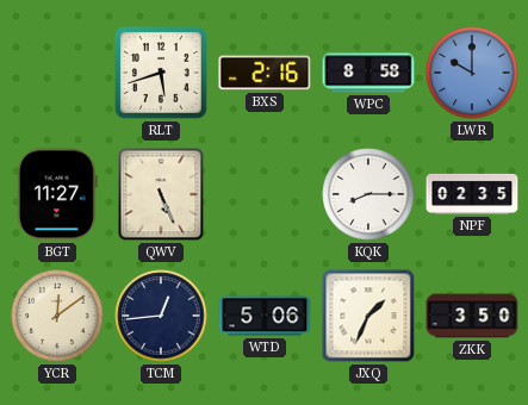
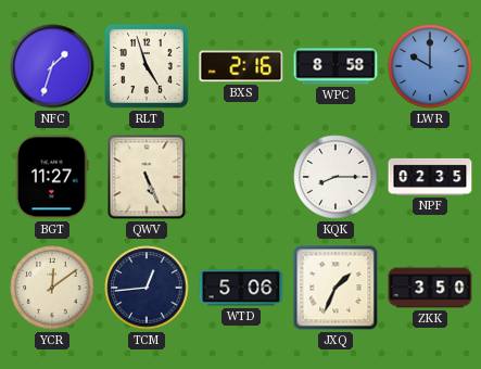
NFC: none -> 1:33 (52, 66)
RLT: 5:42 -> 4:57 (147, 66)
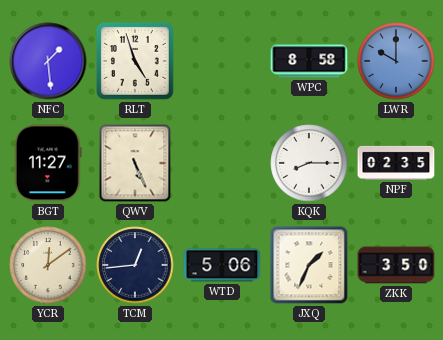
NFC: 1:33 -> 1:29 (48, 61)
BXS: 2:16 -> none (241, 66)
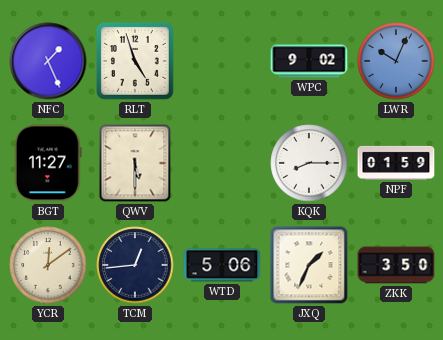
NFC: 1:29 -> 1:26 (48, 61)
WPC: 8:58 -> 9:02 (309, 61)
LWR: 10:00 -> 10:04 (396, 61)
QWV: 5:26 -> 5:30 (135, 163)
NPF: 02:35 -> 01:59 (396, 163)
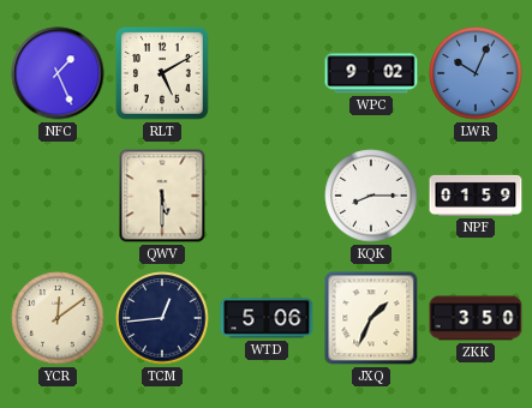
RLT: 4:57 -> 5:10 (162, 73)
BGT: 11:27 -> none (48, 163)
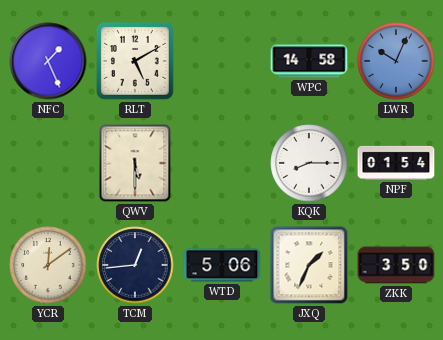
WPC: 9:02 -> 14:58 (309, 61)
NPF: 01:59 -> 01:54 (396, 163)
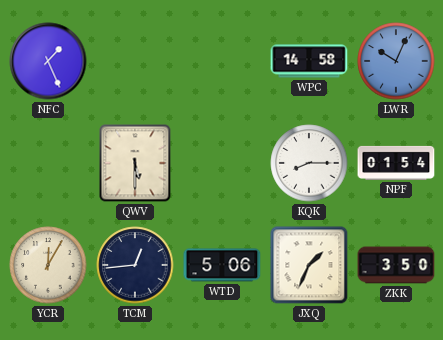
RLT: 5:10 -> none (135, 61)
YCR: 12:09 -> 12:05 (48, 265)
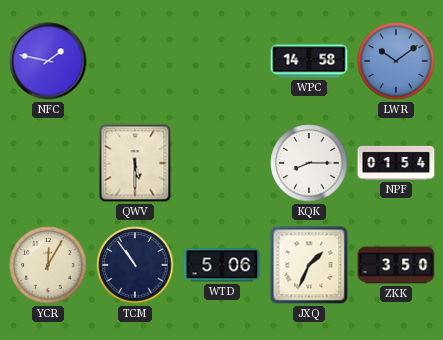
NFC: 1:26 -> 1:47 (48, 61)
LWR: 10:04 -> 10:09 (396, 61)
TCM: 12:44 -> 10:54 (135, 265)
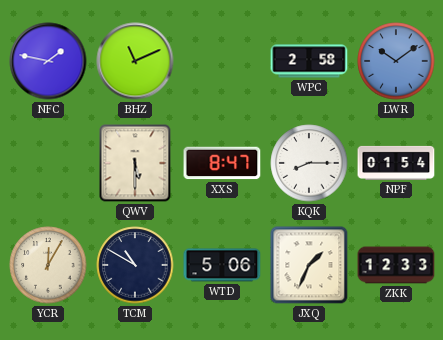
BHZ: none -> 11:11 (135, 61)
WPC: 14:58 -> 2:58 (309, 61)
XXS: none -> 8:47 (222, 163)
TCM: 10:54 -> 10:50 (135, 265)
ZKK: 3:50 -> 12:33 (396, 265)
